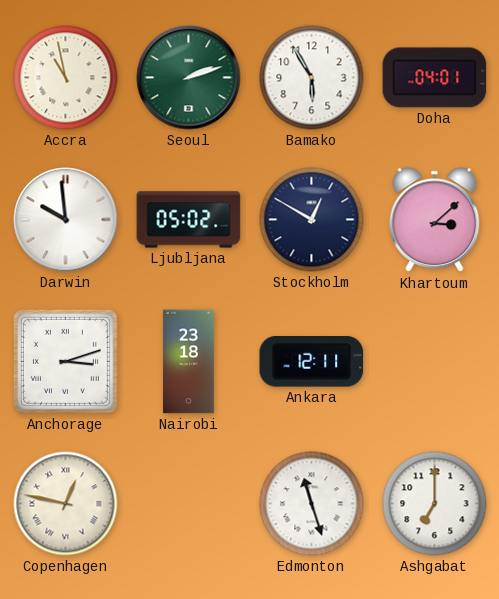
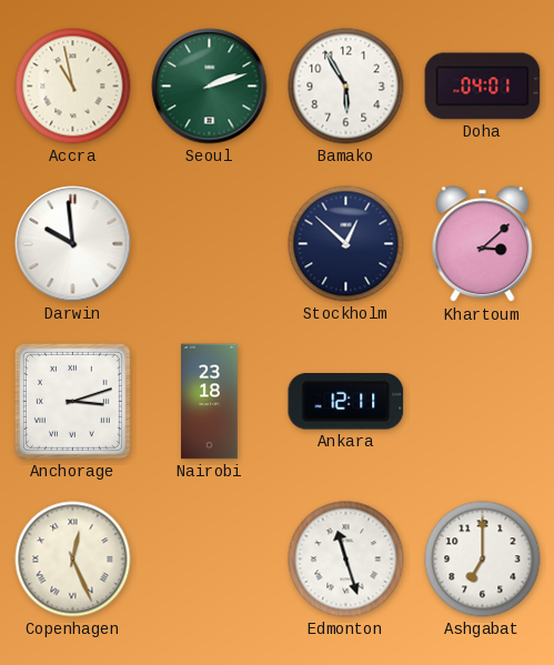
Ljubljana: 05:02 -> none (189, 220)
Stockholm: 12:50 -> 12:52 (346, 244)
Copenhagen: 12:47 -> 12:26 (73, 560)
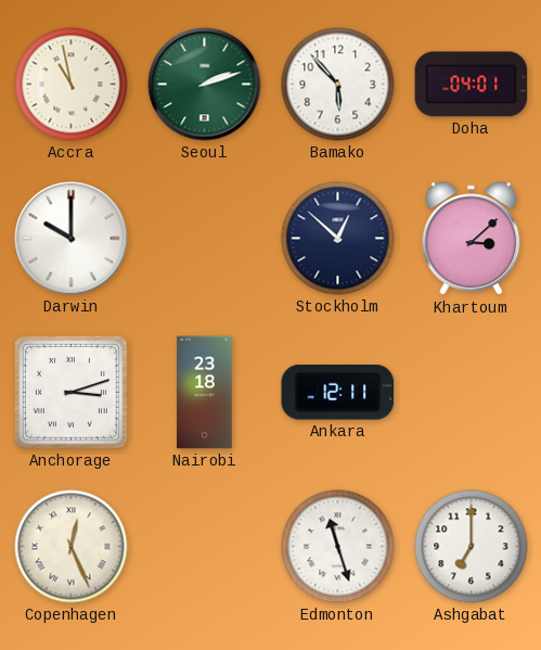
Bamako: 5:55 -> 5:53 (338, 85)
Darwin: 9:59 -> 10:00 (72, 239)
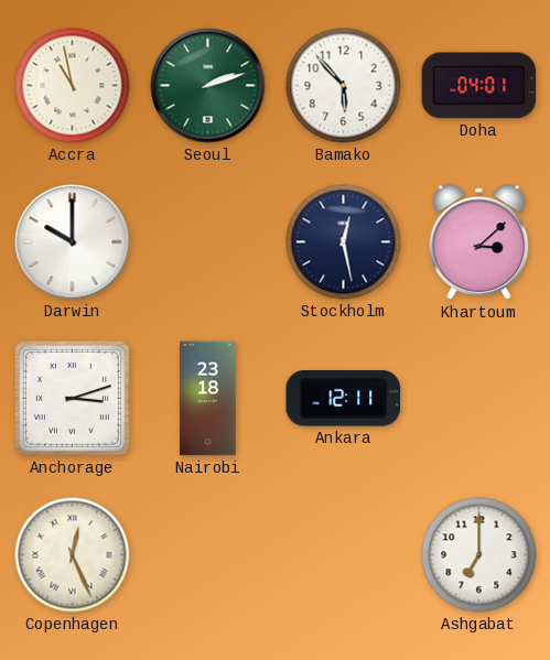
Stockholm: 12:52 -> 12:28 (344, 242)
Edmonton: 11:27 -> none (338, 547)
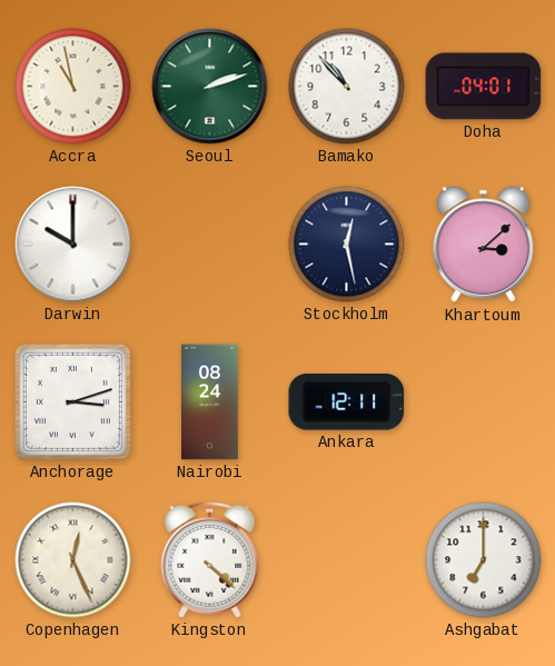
Bamako: 5:53 -> 10:53 (347, 87)
Nairobi: 23:18 -> 08:24 (210, 402)
Kingston: none -> 4:22 (210, 559)
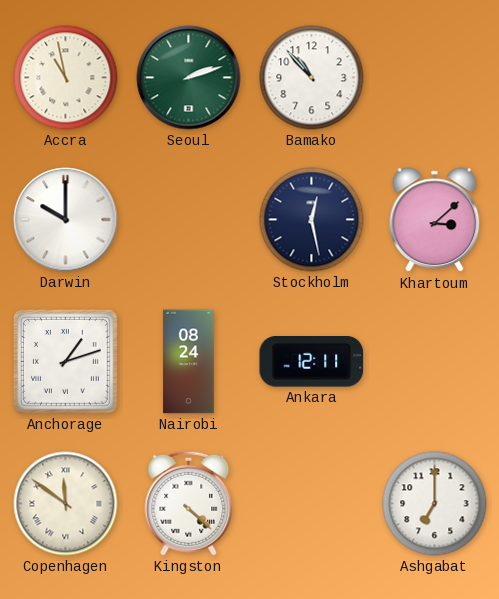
Doha: 04:01 -> none (484, 87)
Anchorage: 3:12 -> 1:12 (65, 361)
Copenhagen: 12:26 -> 11:51 (66, 504)
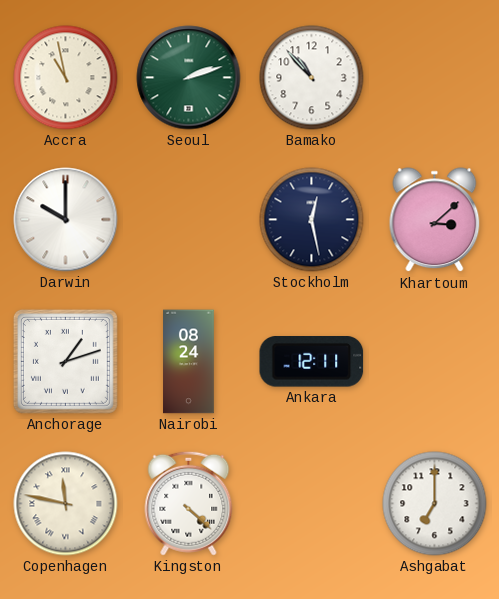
Copenhagen: 11:51 -> 11:47 (66, 504)
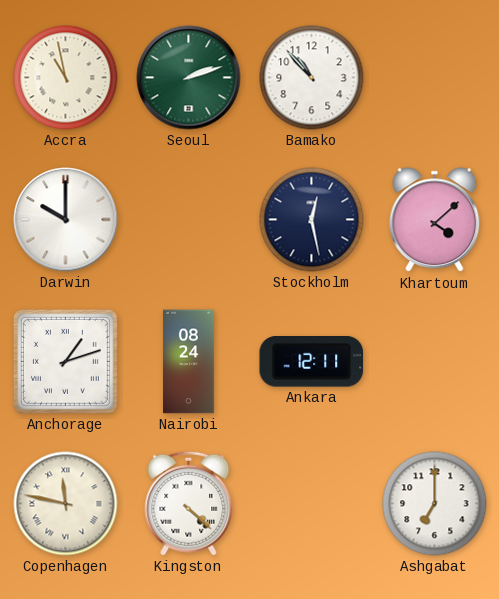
Khartoum: 3:08 -> 4:08 (435, 220)
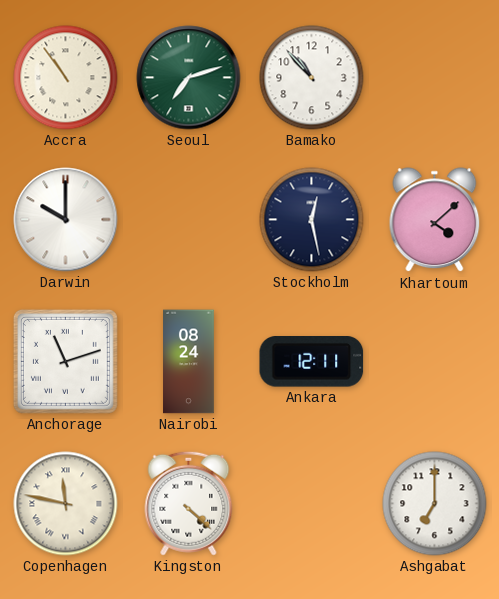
Accra: 10:58 -> 10:54 (66, 78)
Seoul: 2:12 -> 7:12 (189, 78)
Anchorage: 1:12 -> 11:12 (65, 361)
